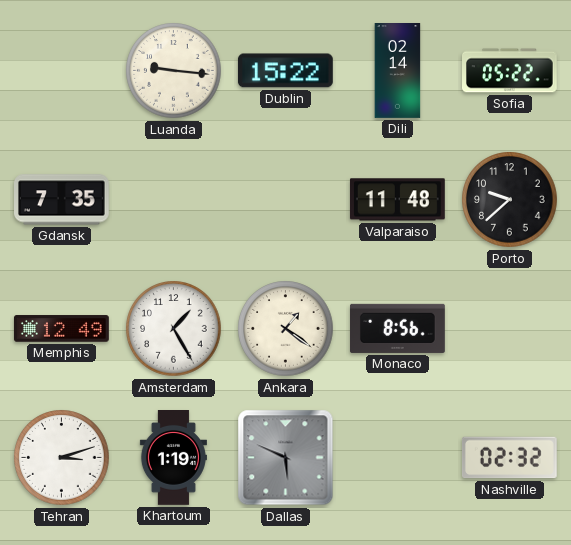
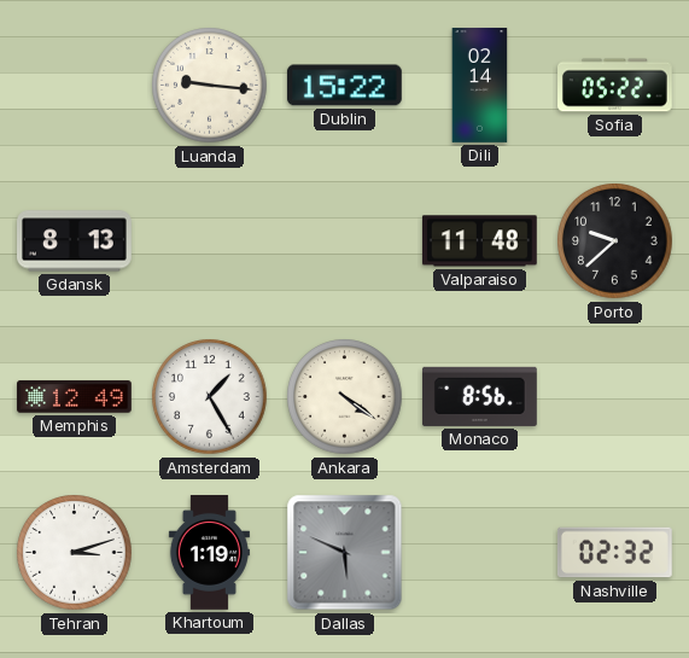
Gdansk: 7:35 -> 8:13 (75, 241)
Ankara: 1:21 -> 4:21 (345, 397)
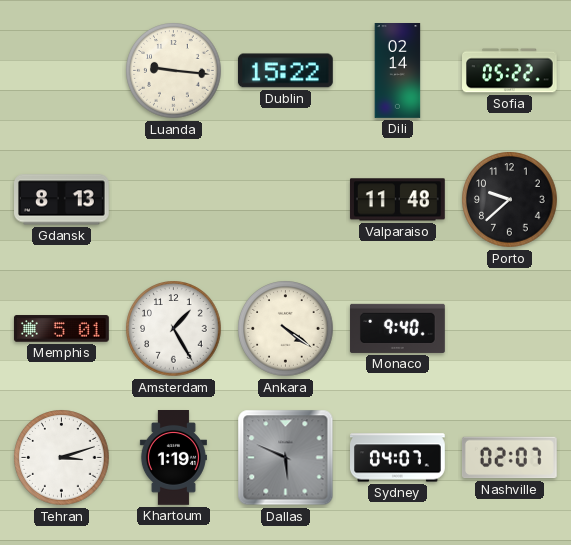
Memphis: 12:49 -> 5:01 (62, 329)
Monaco: 8:56 -> 9:40 (398, 328)
Sydney: none -> 04:07 (398, 458)
Nashville: 02:32 -> 02:07 (509, 458)
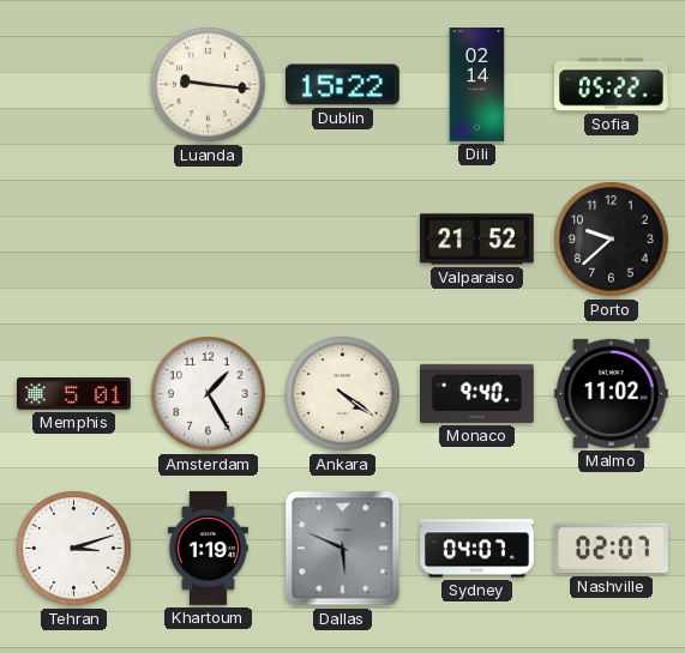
Gdansk: 8:13 -> none (62, 200)
Valparaiso: 11:48 -> 21:52 (476, 240)
Malmo: none -> 11:02 (611, 393)
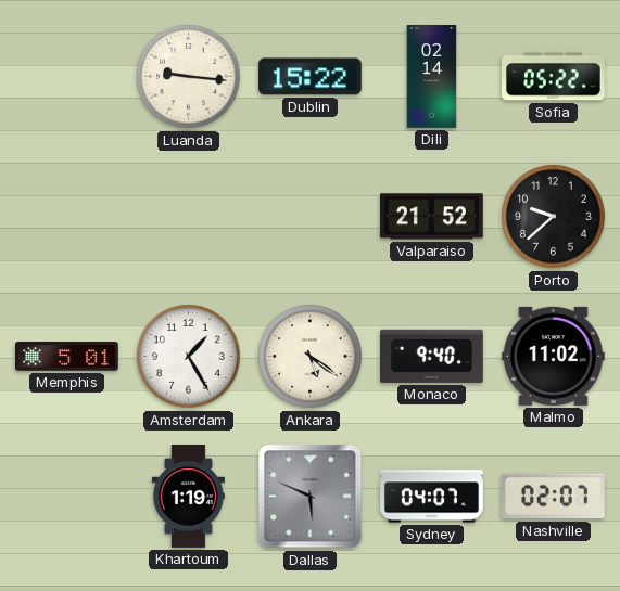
Ankara: 4:21 -> 5:21 (311, 357)
Tehran: 3:12 -> none (74, 549)
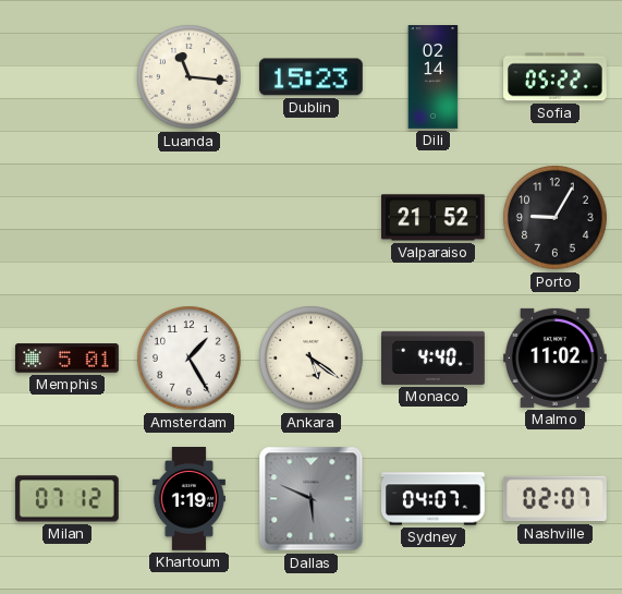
Luanda: 9:16 -> 11:16 (190, 77)
Dublin: 15:22 -> 15:23 (310, 77)
Porto: 9:38 -> 9:05 (556, 218)
Monaco: 9:40 -> 4:40 (434, 357)
Milan: none -> 07:12 (66, 499)
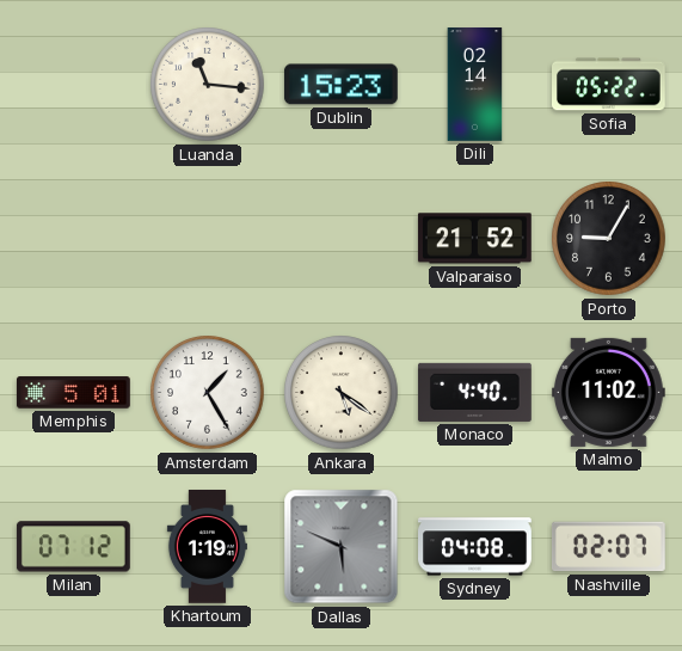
Sydney: 04:07 -> 04:08 (475, 547)
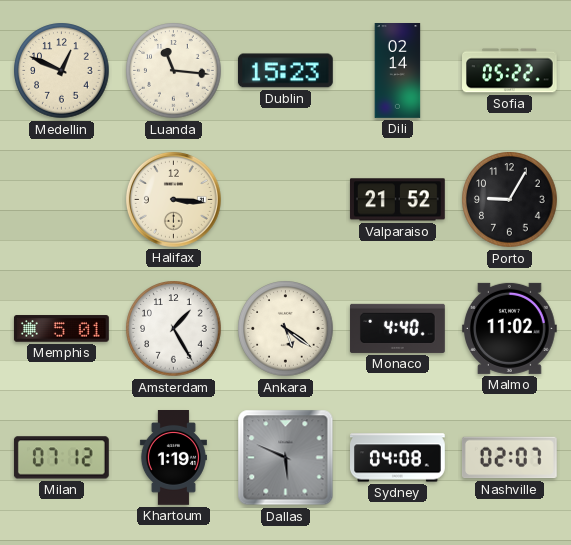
Medellin: none -> 12:49 (62, 71)
Halifax: none -> 3:16 (173, 199)
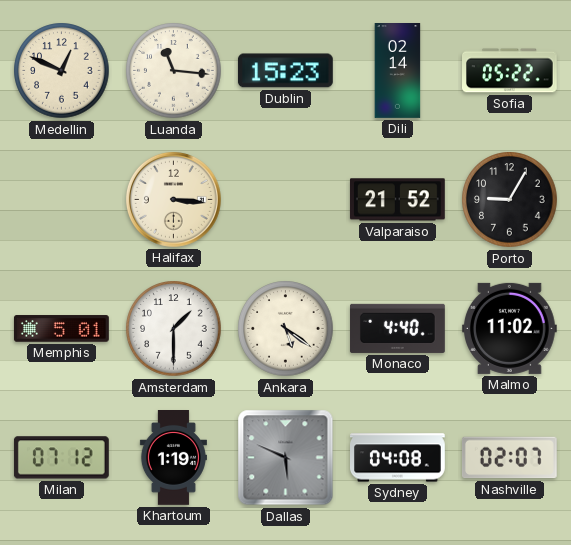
Amsterdam: 1:25 -> 1:30 (174, 329)
